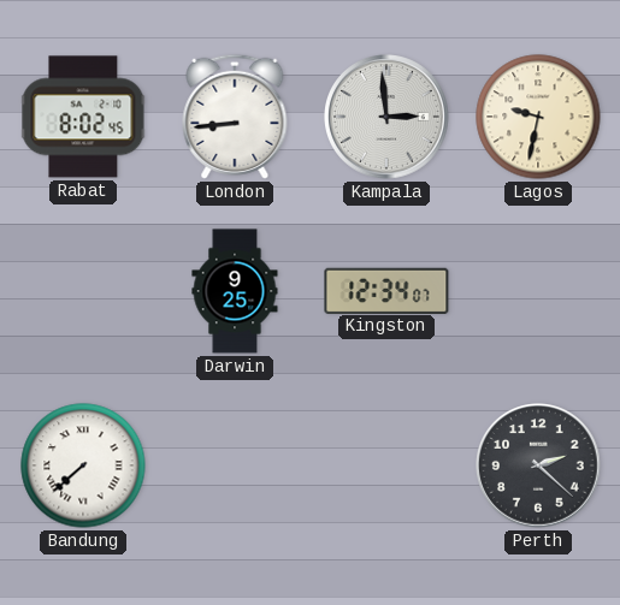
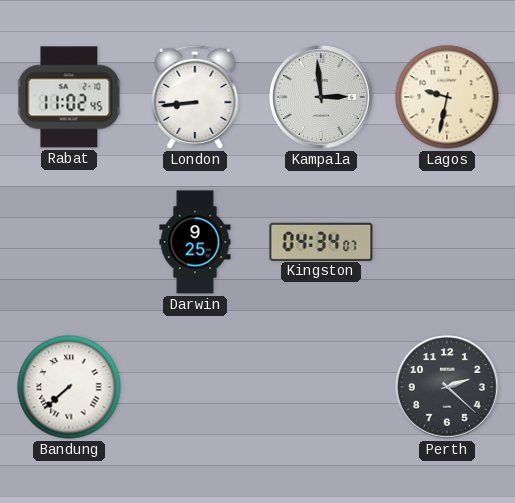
Rabat: 8:02 -> 11:02 (69, 97)
Kingston: 12:34 -> 04:34 (321, 241)
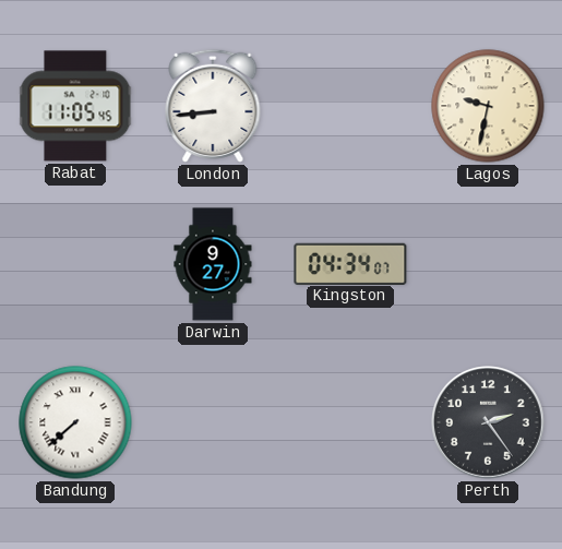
Rabat: 11:02 -> 11:05 (75, 106)
Kampala: 2:59 -> none (321, 97)
Darwin: 9:25 -> 9:27 (213, 264)
Perth: 2:22 -> 2:24 (488, 422)
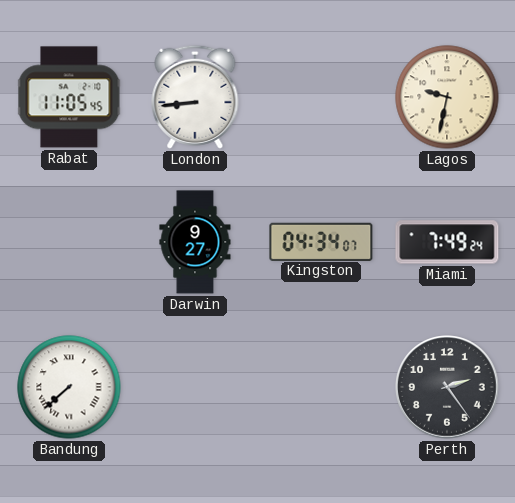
Miami: none -> 7:49 (447, 242)
